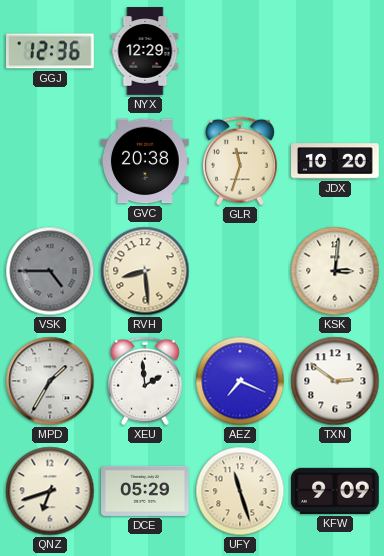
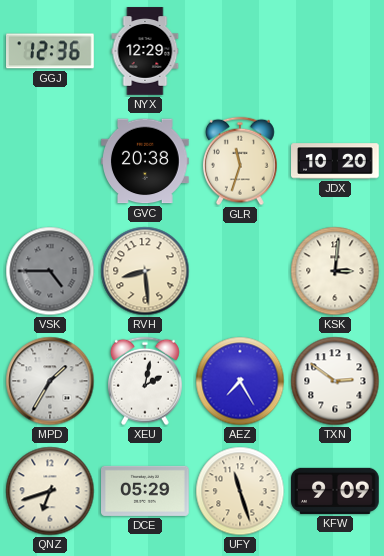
XEU: 1:59 -> 2:02 (145, 381)
AEZ: 7:19 -> 7:25 (240, 381)
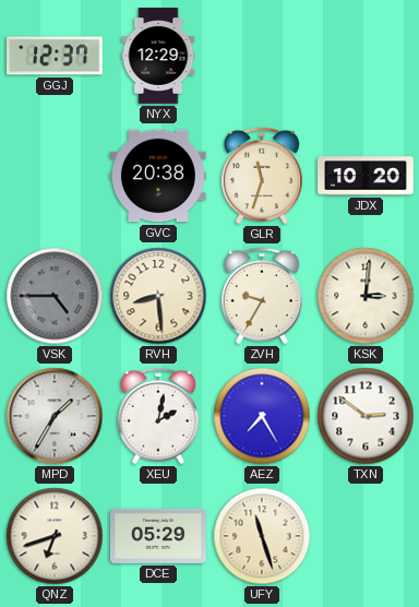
GGJ: 12:36 -> 12:37 (56, 56)
ZVH: none -> 9:35 (262, 296)
KFW: 9:09 -> none (336, 491)
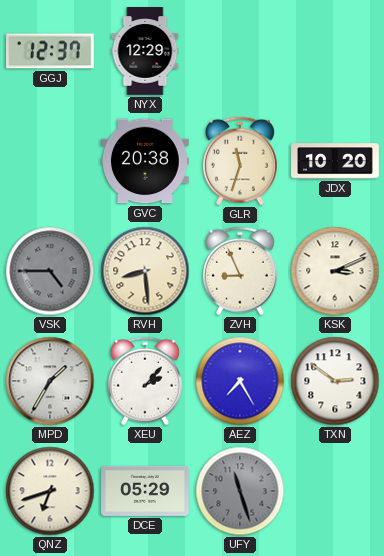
ZVH: 9:35 -> 8:56 (240, 271)
KSK: 3:01 -> 3:11 (335, 271)
XEU: 2:02 -> 2:07 (145, 381)
UFY dial: cream -> grey (240, 491)
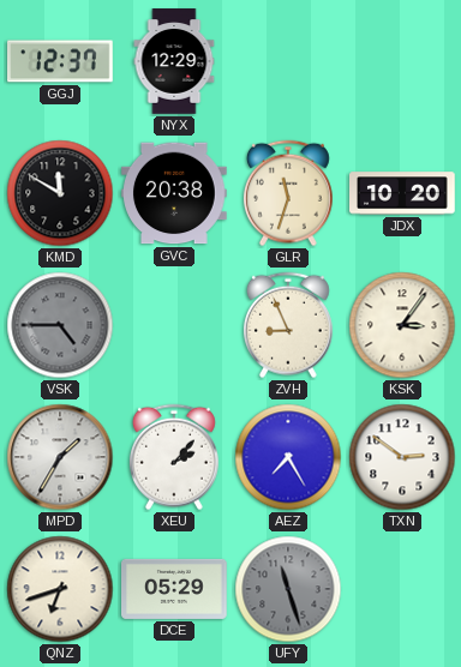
KMD: none -> 11:50 (60, 193)
RVH: 8:29 -> none (145, 271)
KSK: 3:11 -> 3:06 (402, 325)
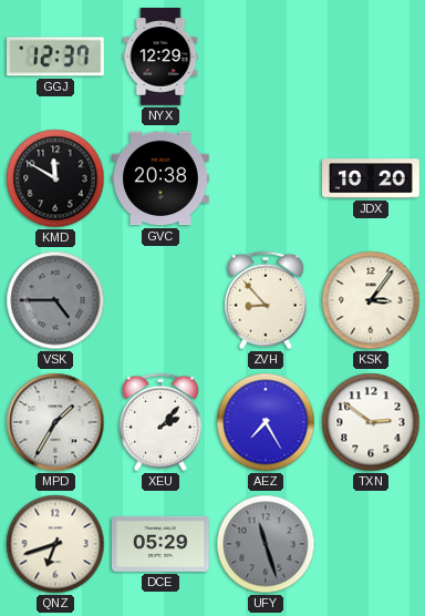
GLR: 11:33 -> none (288, 193)
ZVH: 8:56 -> 8:53 (266, 300)
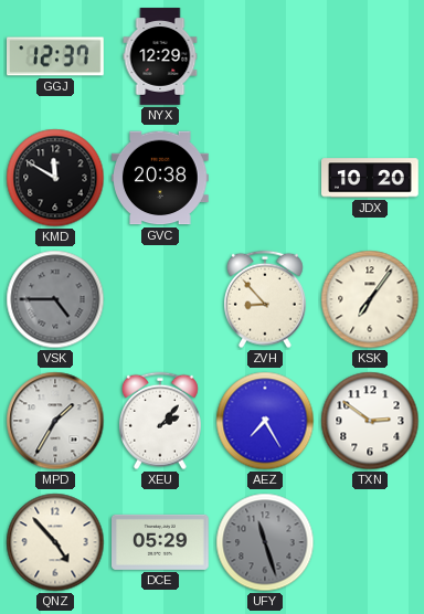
KSK: 3:06 -> 7:06 (370, 299)
QNZ: 6:42 -> 4:53 (55, 542)
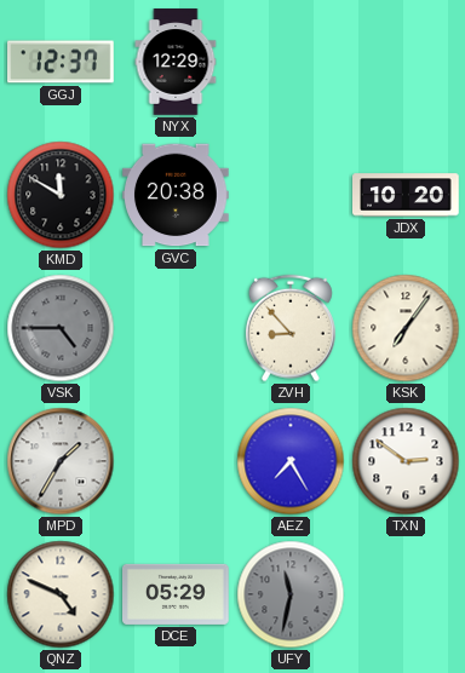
XEU: 2:07 -> none (160, 421)
QNZ: 4:53 -> 4:49 (61, 594)
UFY: 11:27 -> 11:32 (291, 594)
